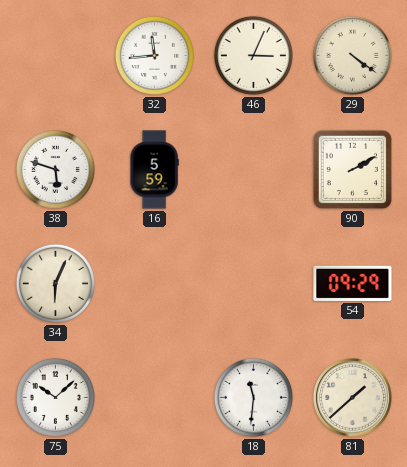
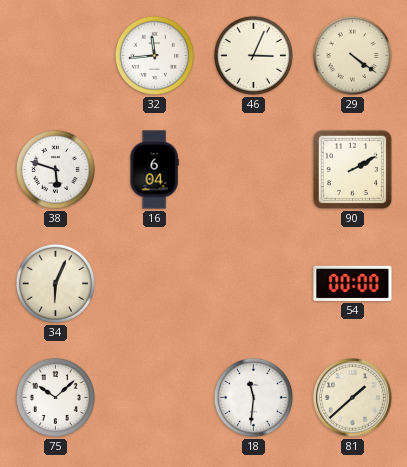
16: 5:59 -> 6:04 (154, 170)
54: 09:29 -> 00:00 (353, 283)
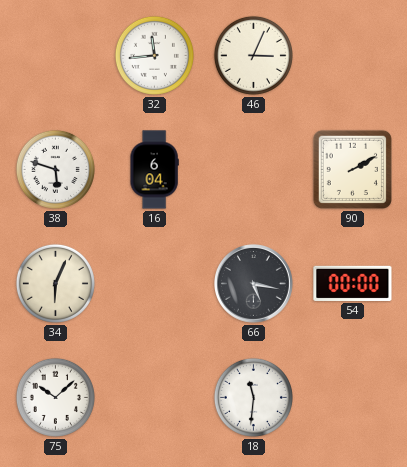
29: 4:21 -> none (352, 55)
66: none -> 5:17 (254, 284)
81: 1:38 -> none (353, 398)
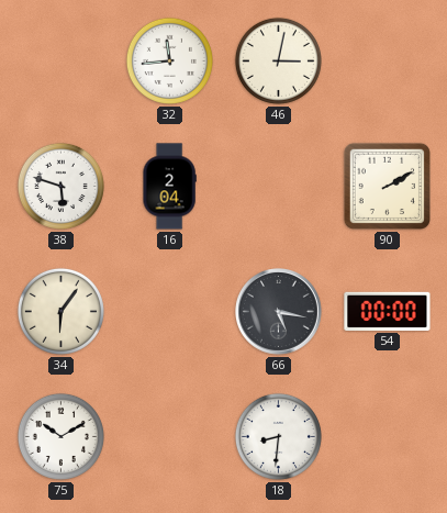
46: 3:04 -> 3:02 (278, 60)
16: 6:04 -> 2:04 (169, 187)
34: 6:04 -> 6:06 (60, 311)
75: 10:08 -> 10:10 (60, 436)
18: 11:31 -> 8:31 (278, 436)
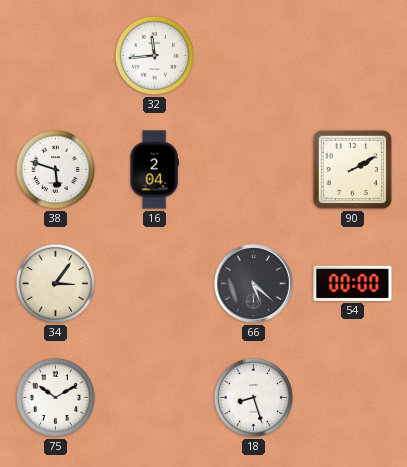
46: 3:02 -> none (278, 60)
34: 6:06 -> 3:06 (55, 283)
66: 5:17 -> 5:22 (254, 284)
18: 8:31 -> 8:27 (253, 397)
